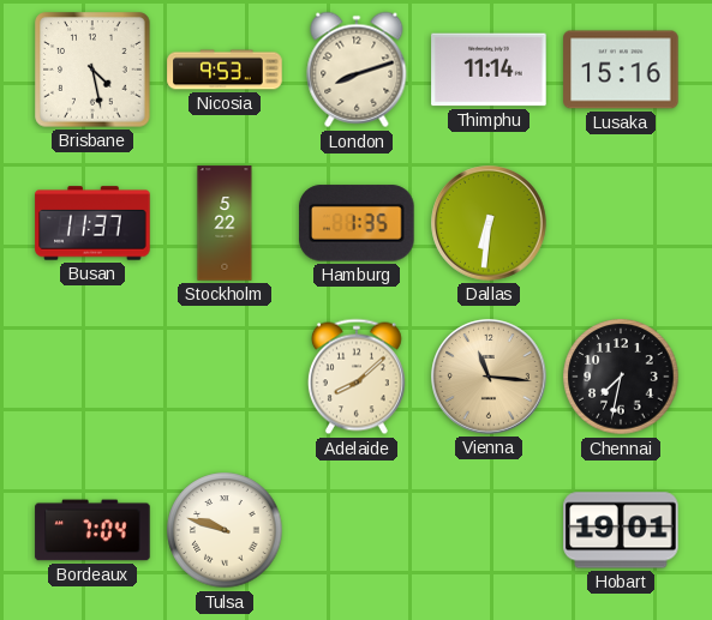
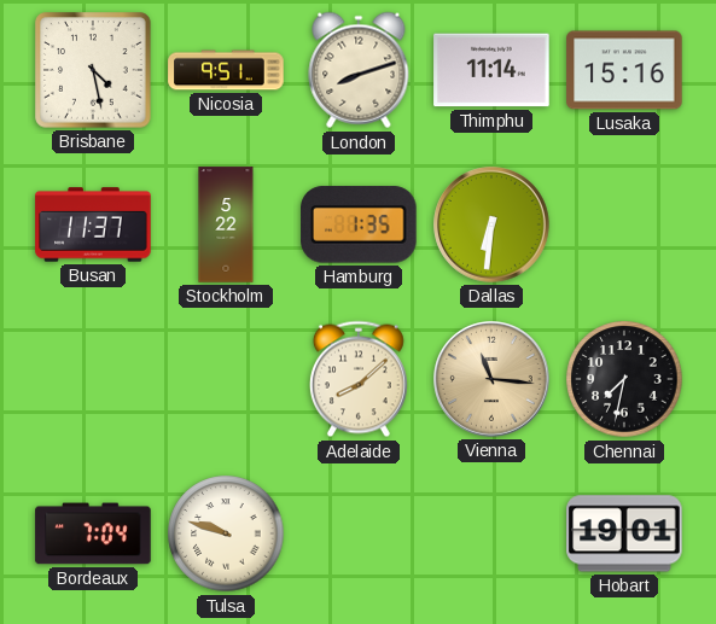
Nicosia: 9:53 -> 9:51 (226, 70)
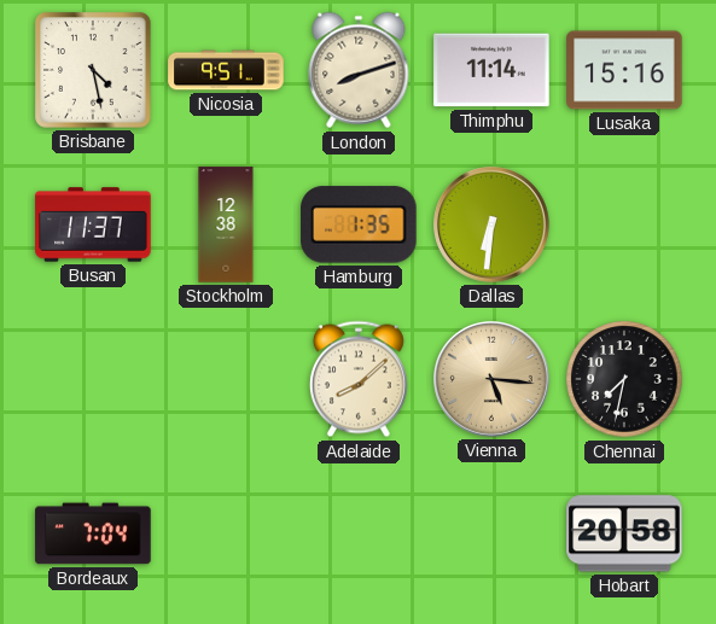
Stockholm: 5:22 -> 12:38 (226, 224)
Vienna: 11:16 -> 5:16 (491, 379)
Tulsa: 9:48 -> none (226, 533)
Hobart: 19:01 -> 20:58 (624, 533)
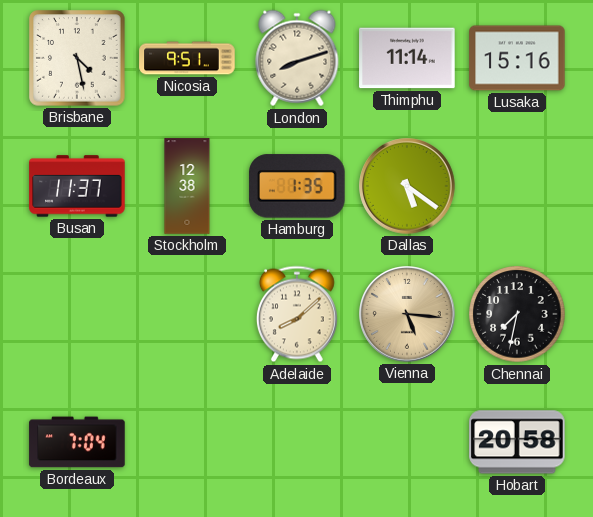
Dallas: 6:31 -> 5:21 (407, 186)
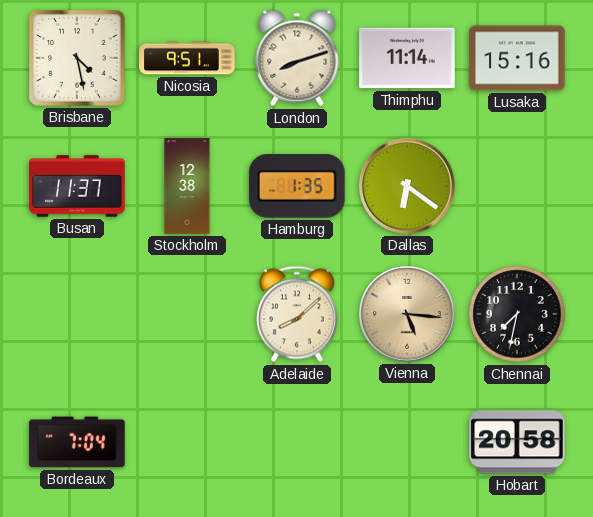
Dallas: 5:21 -> 6:21 (407, 186)
